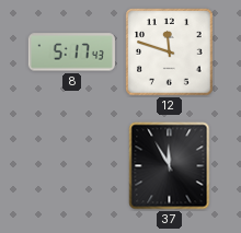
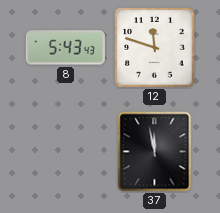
8: 5:17 -> 5:43 (65, 48)
37: 11:55 -> 11:58 (155, 152)
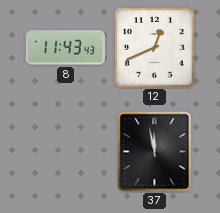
8: 5:43 -> 11:43 (65, 48)
12: 11:48 -> 12:41 (155, 48)
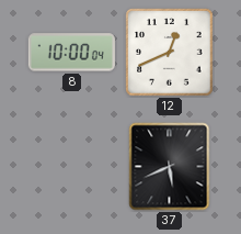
8: 11:43 -> 10:00 (71, 53)
37: 11:58 -> 5:41 (170, 167)
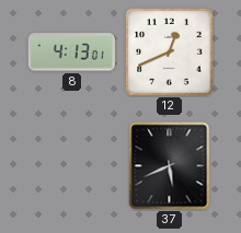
8: 10:00 -> 4:13 (71, 53)
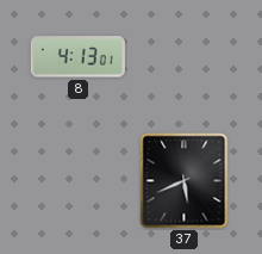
12: 12:41 -> none (170, 53)
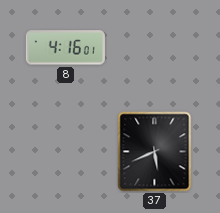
8: 4:13 -> 4:16 (65, 48)
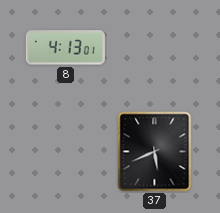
8: 4:16 -> 4:13 (65, 48)
